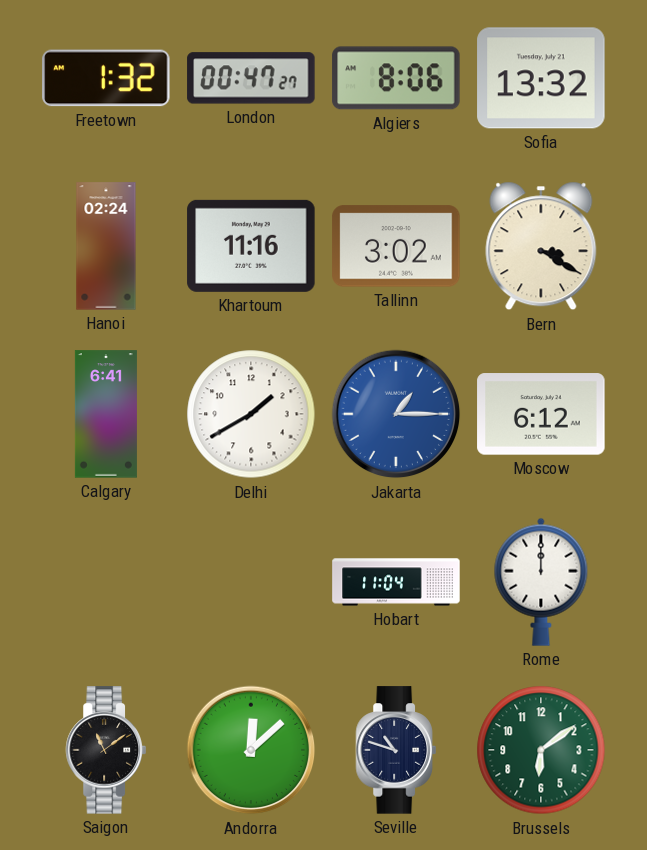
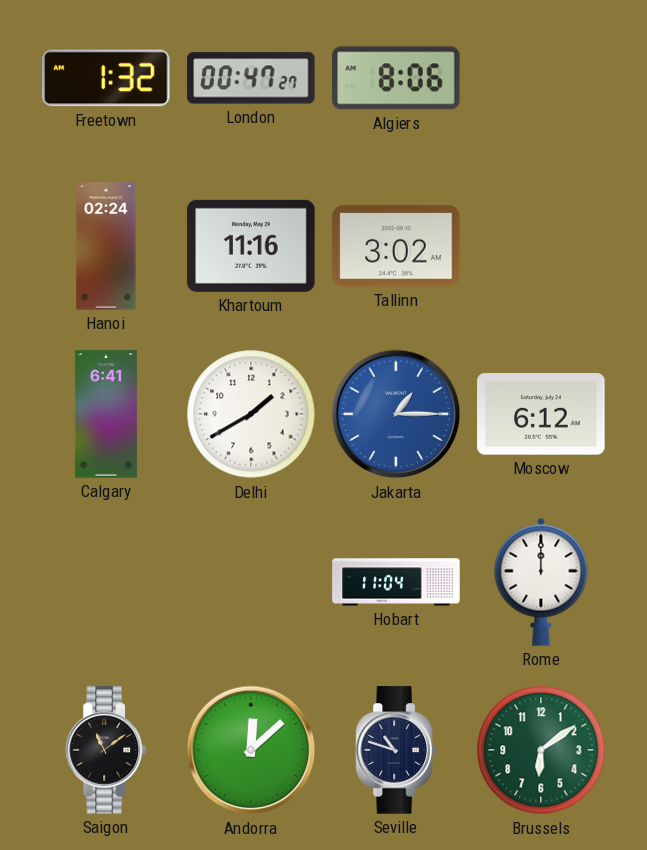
Sofia: 13:32 -> none (541, 78)
Bern: 3:20 -> none (541, 246)
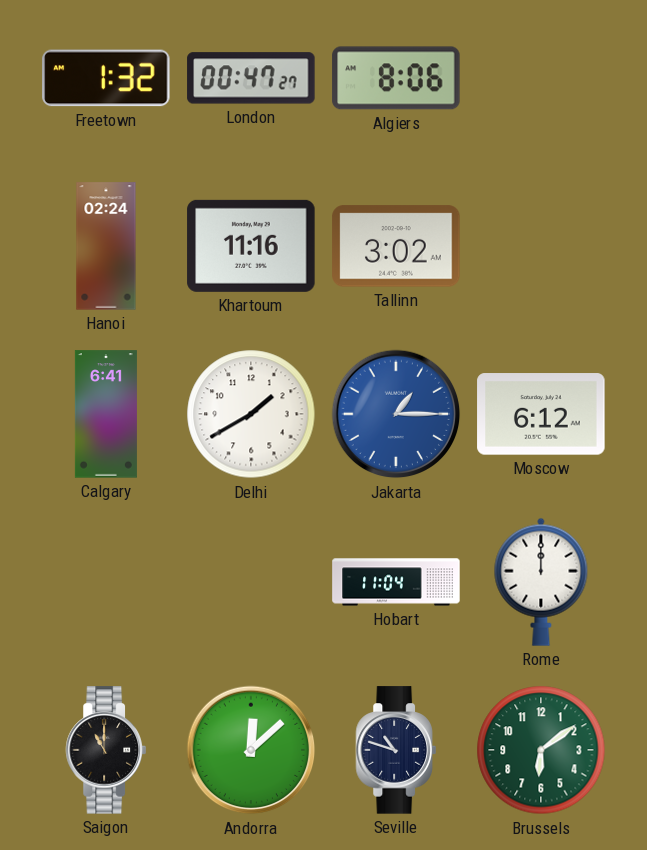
Saigon: 11:09 -> 11:00 (106, 750)
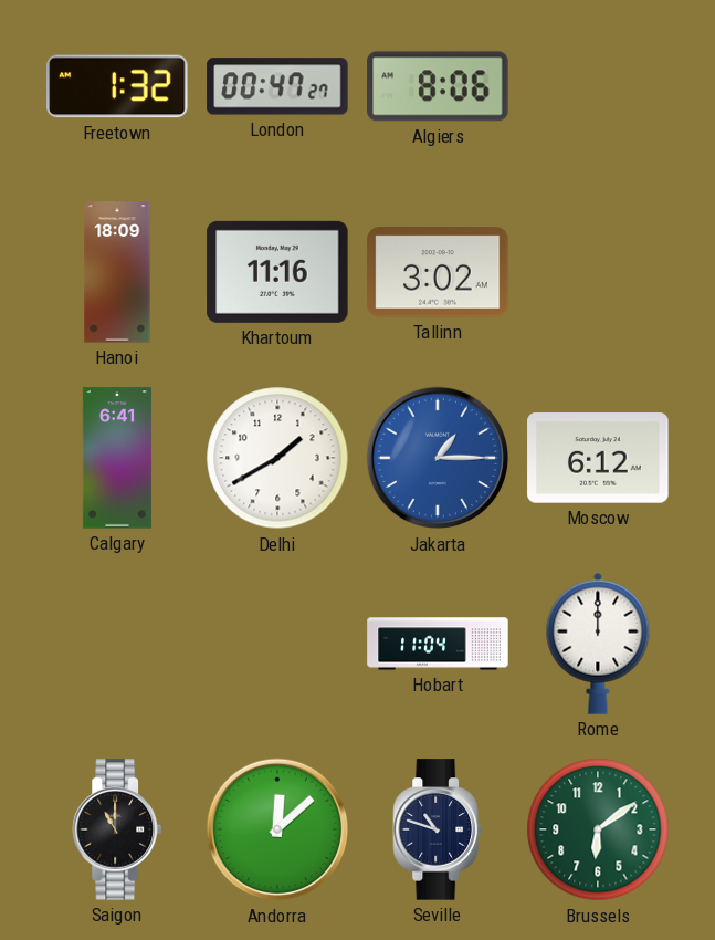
Hanoi: 02:24 -> 18:09 (117, 272)
